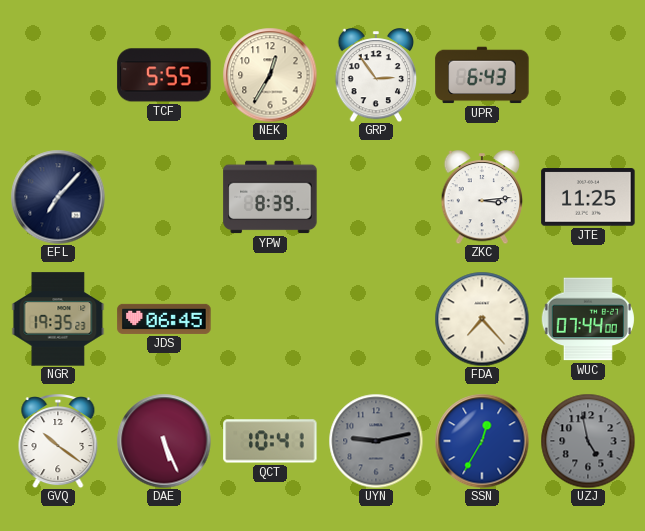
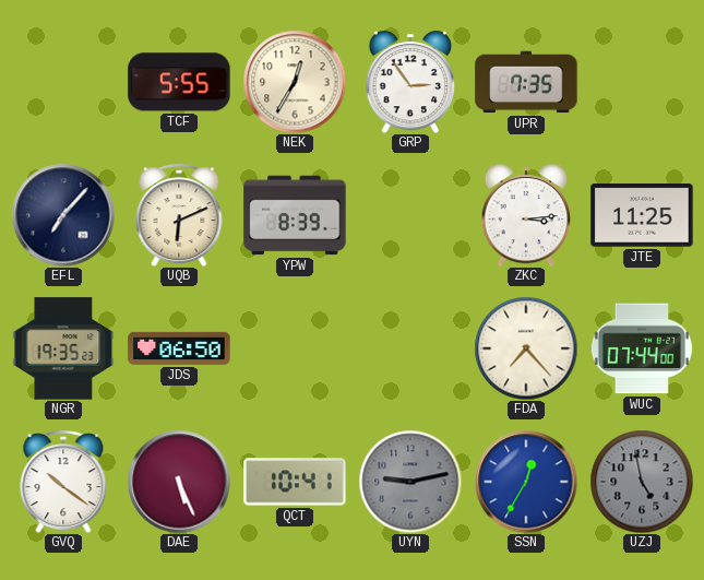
UPR: 6:43 -> 7:35 (526, 82)
UQB: none -> 6:11 (179, 216)
JDS: 06:45 -> 06:50 (179, 348)
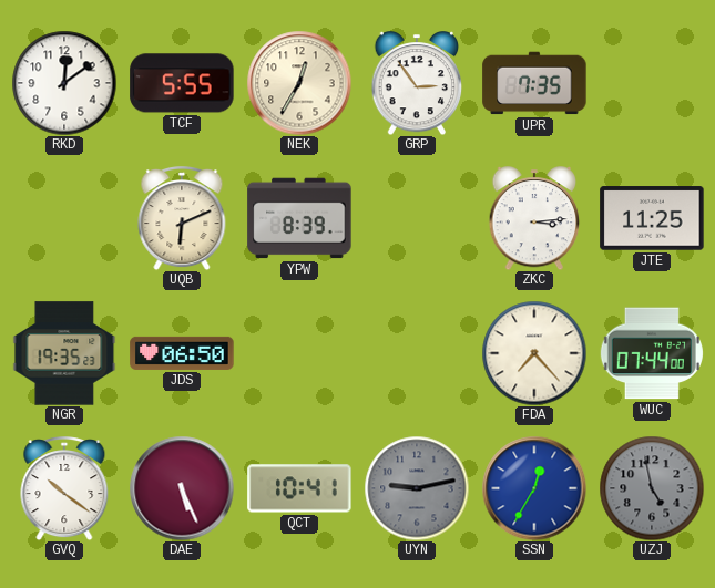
RKD: none -> 12:09 (64, 83)
EFL: 7:07 -> none (63, 215)
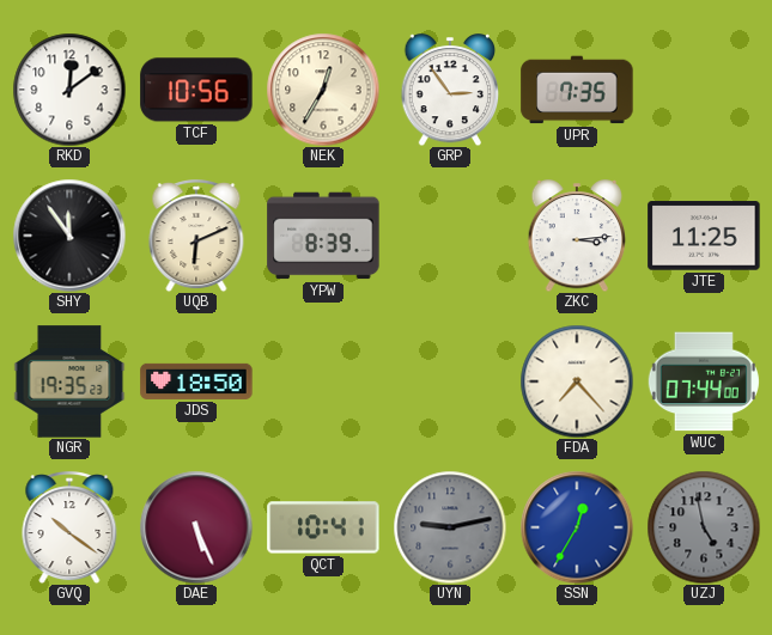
TCF: 5:55 -> 10:56 (196, 90)
SHY: none -> 11:54 (69, 236)
JDS: 06:50 -> 18:50 (196, 381)
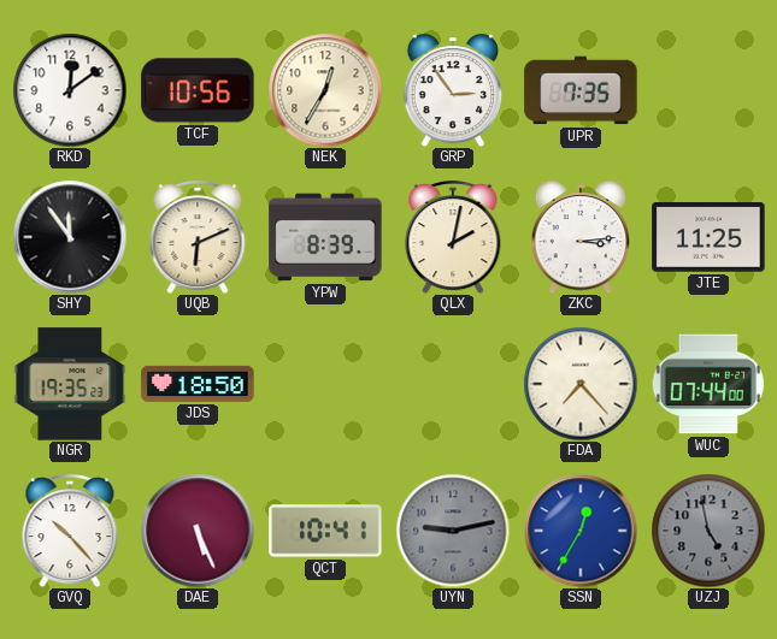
QLX: none -> 2:02 (453, 238)
GVQ: 10:21 -> 10:23 (70, 532)
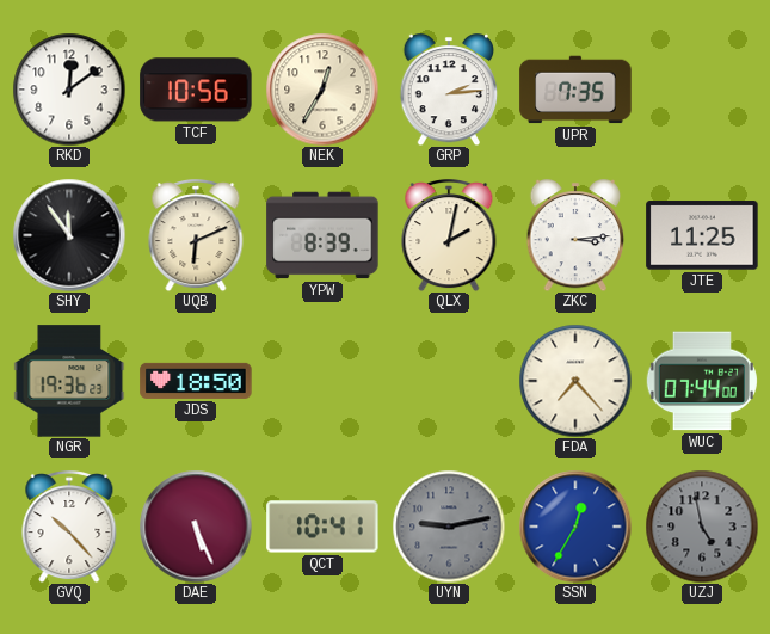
GRP: 2:54 -> 2:14 (449, 91)
NGR: 19:35 -> 19:36 (69, 381)
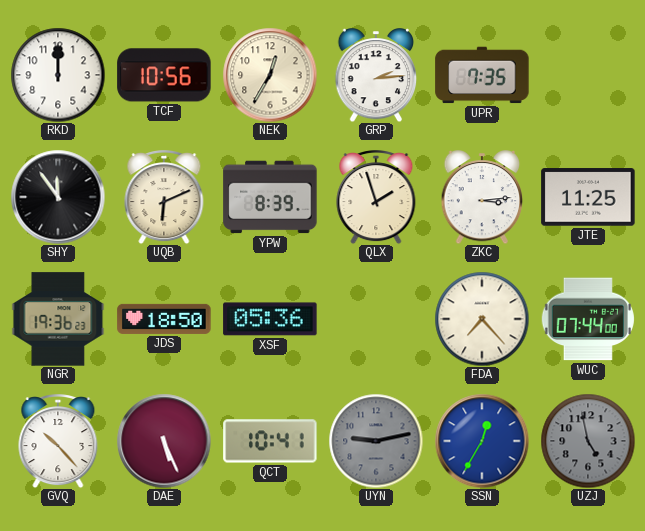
RKD: 12:09 -> 12:00 (58, 75)
QLX: 2:02 -> 1:57 (376, 198)
XSF: none -> 05:36 (270, 319)
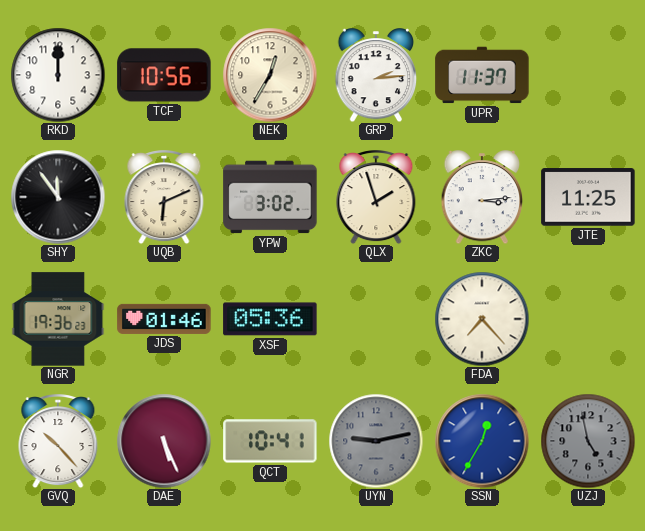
UPR: 7:35 -> 11:37 (482, 75)
YPW: 8:39 -> 3:02 (270, 197)
JDS: 18:50 -> 01:46 (164, 319)
WUC: 07:44 -> none (588, 319)
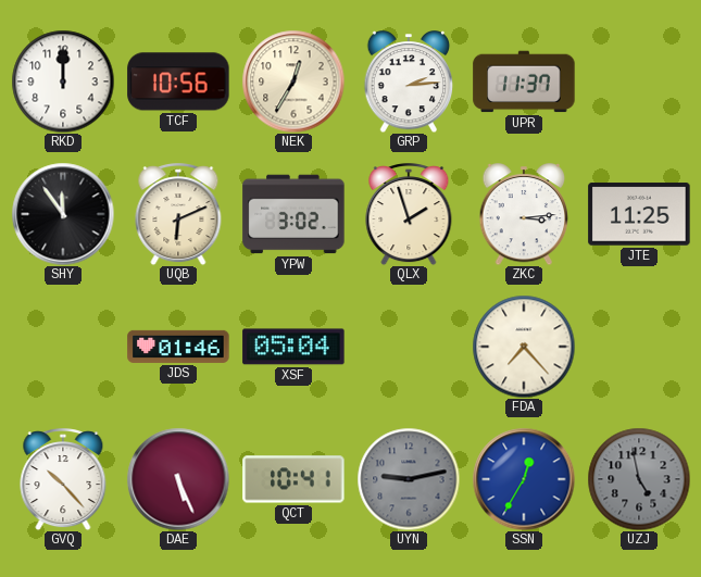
NGR: 19:36 -> none (58, 319)
XSF: 05:36 -> 05:04 (293, 347)
